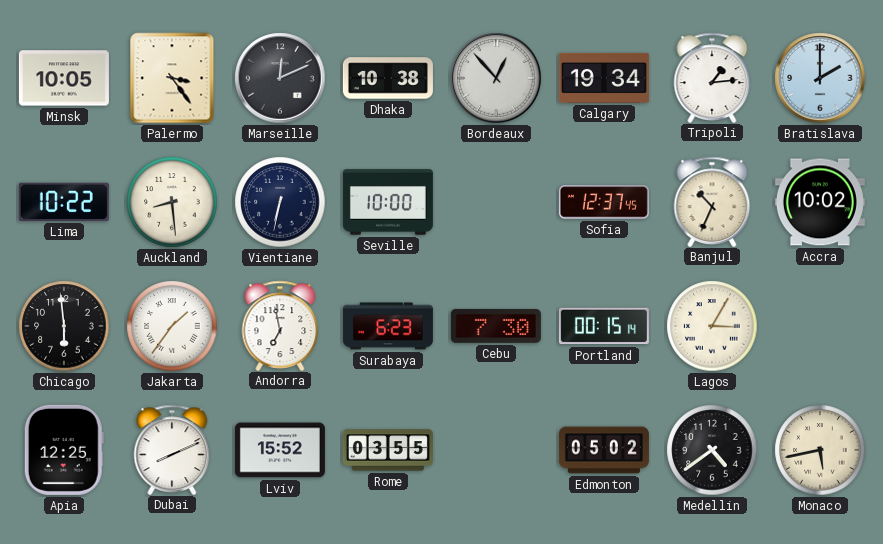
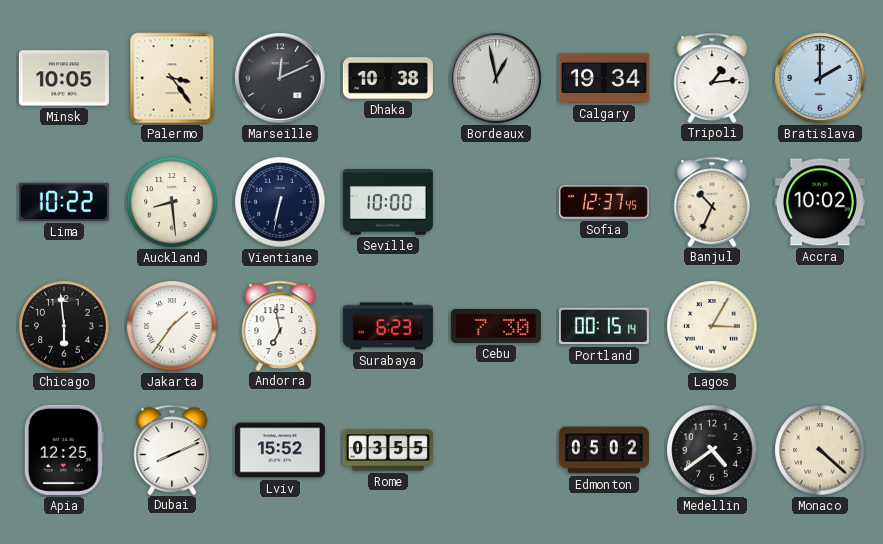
Bordeaux: 12:53 -> 12:58 (496, 78)
Monaco: 5:43 -> 4:22 (820, 450)
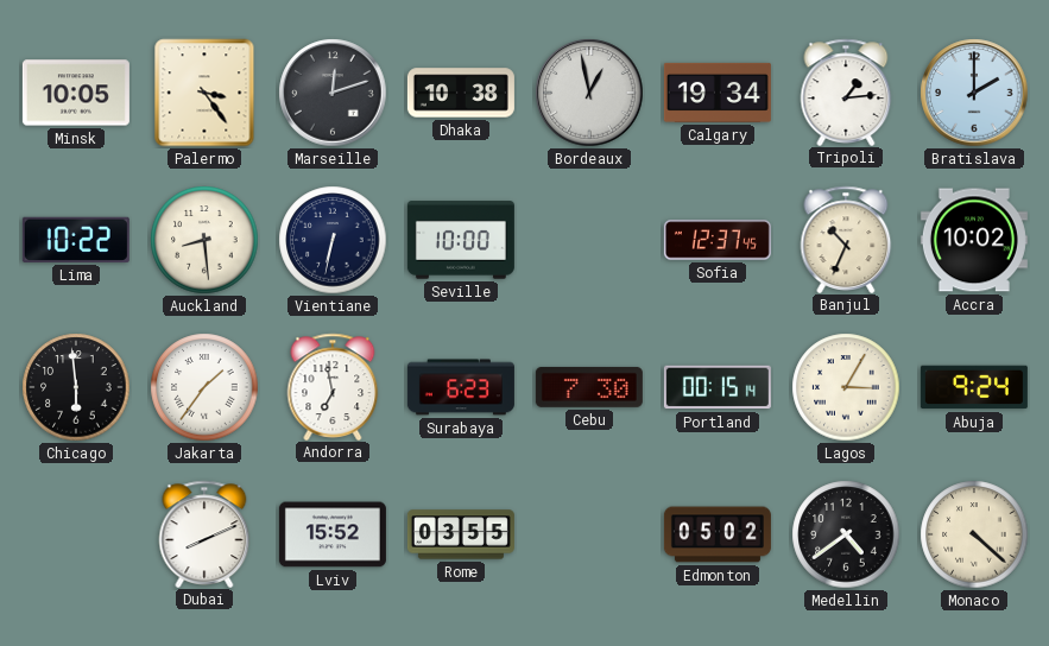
Marseille: 12:11 -> 12:12 (333, 93)
Abuja: none -> 9:24 (974, 387)
Apia: 12:25 -> none (64, 450)
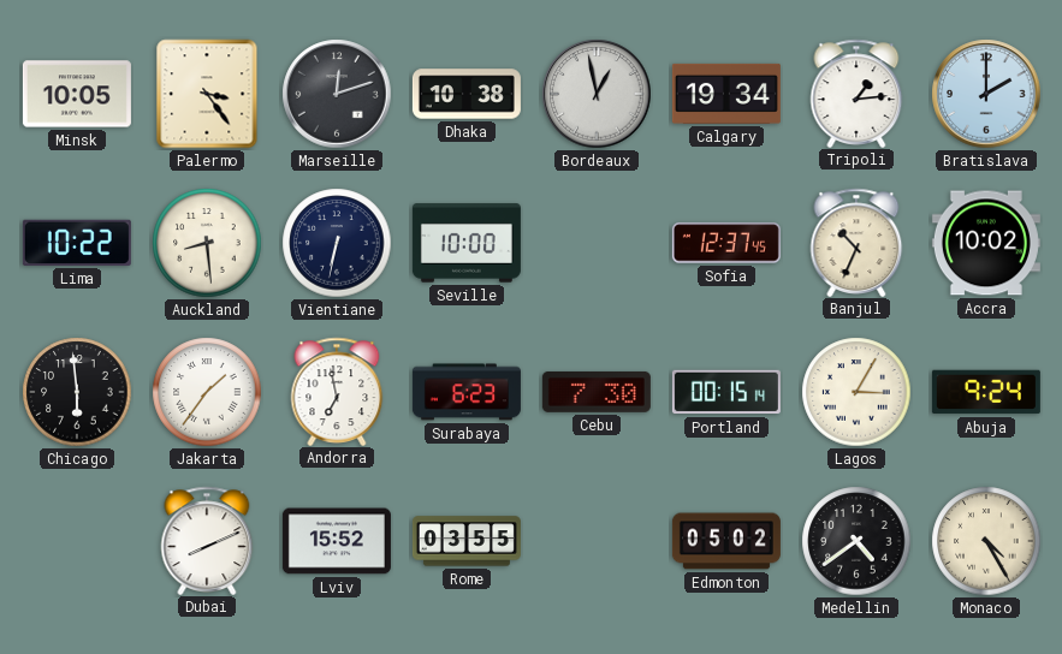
Monaco: 4:22 -> 4:25 (986, 541)
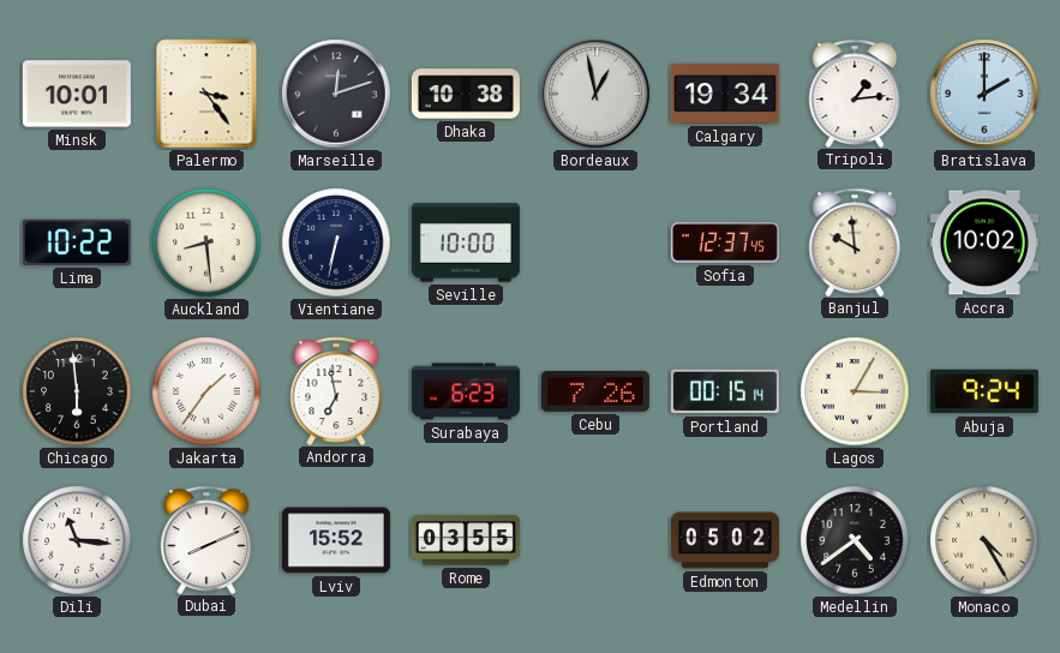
Minsk: 10:05 -> 10:01 (77, 94)
Banjul: 10:34 -> 9:59 (855, 241)
Cebu: 7:30 -> 7:26 (595, 391)
Dili: none -> 11:16 (77, 540)
